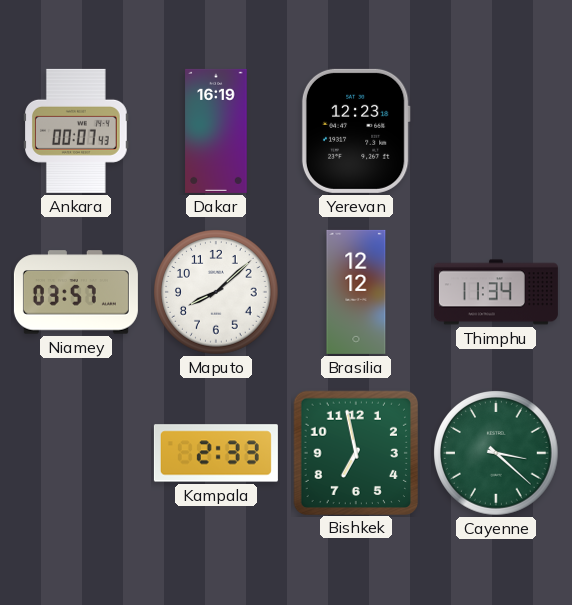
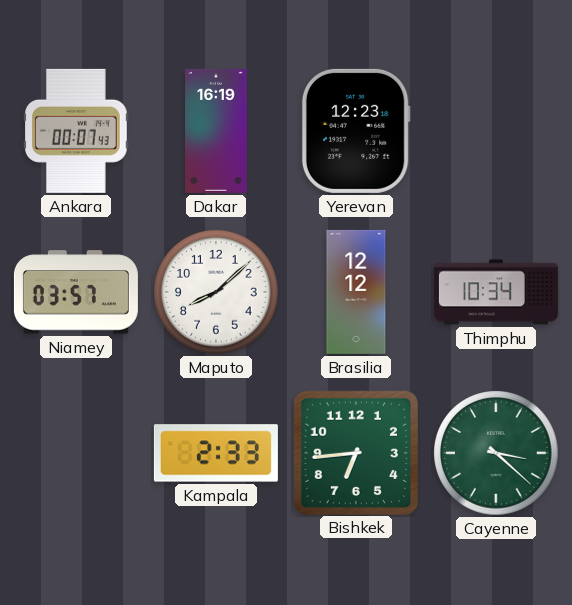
Thimphu: 11:34 -> 10:34 (496, 292)
Bishkek: 6:58 -> 6:44 (355, 452)
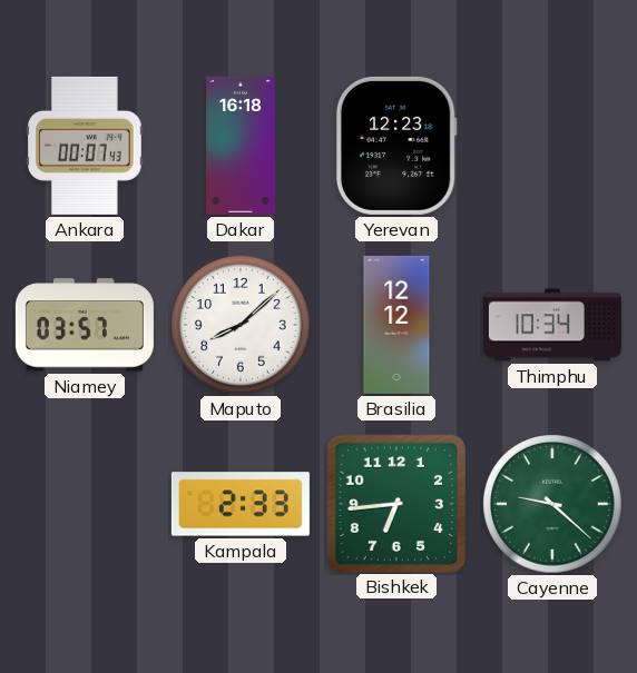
Dakar: 16:19 -> 16:18 (241, 146)
Cayenne: 3:22 -> 9:22 (552, 504)
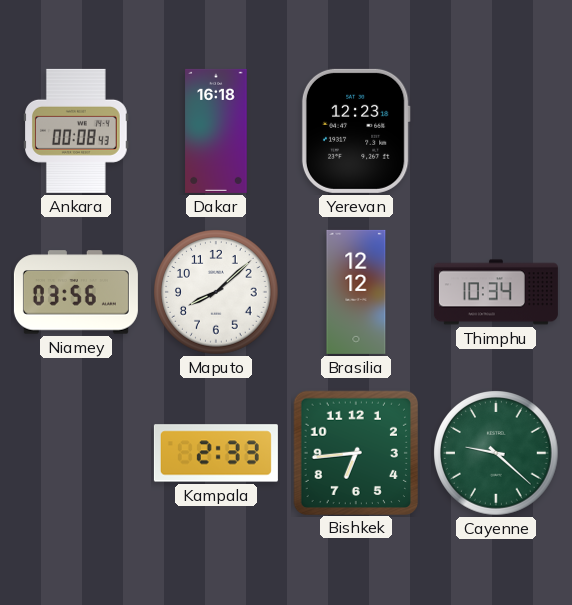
Ankara: 00:07 -> 00:08 (77, 131)
Niamey: 03:57 -> 03:56 (76, 292)
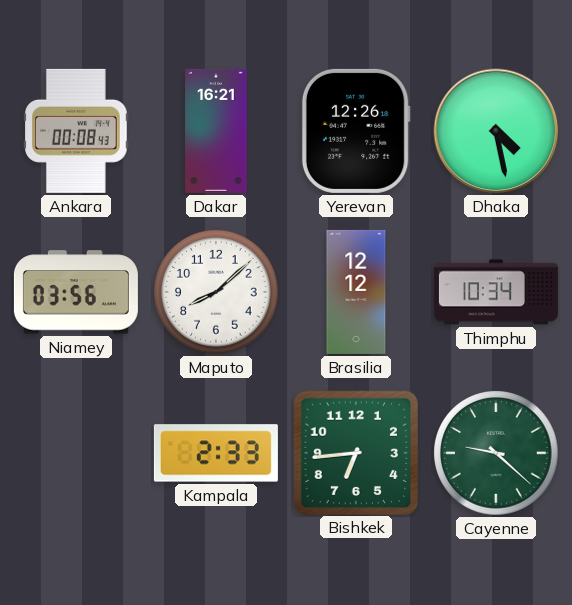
Dakar: 16:18 -> 16:21 (216, 131)
Yerevan: 12:23 -> 12:26 (356, 131)
Dhaka: none -> 4:28 (496, 131)
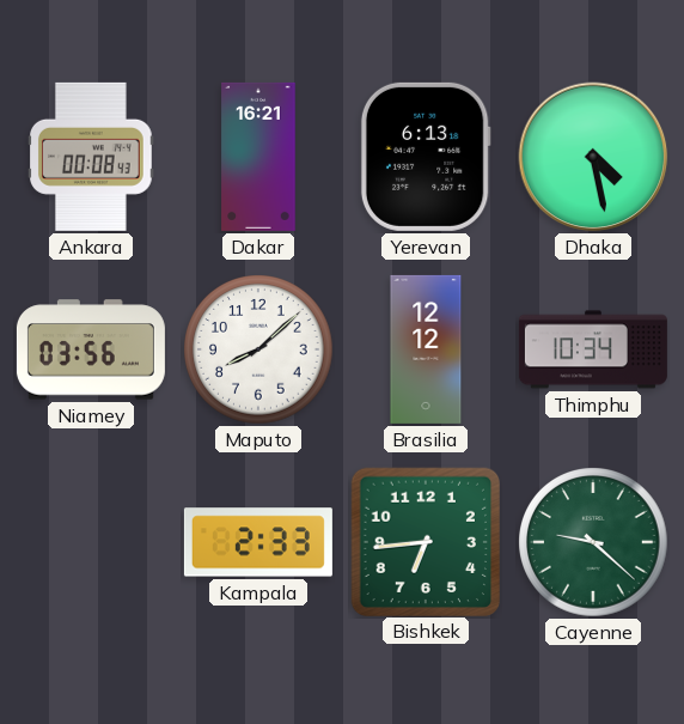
Yerevan: 12:26 -> 6:13 (426, 157)
